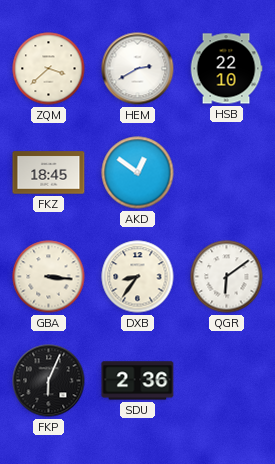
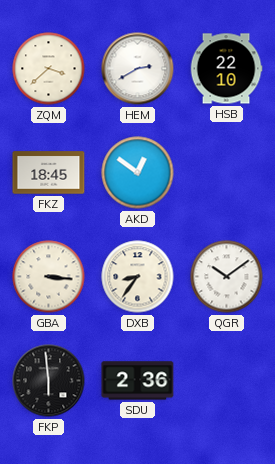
QGR: 6:09 -> 10:09 (227, 277)
FKP: 6:04 -> 5:59 (49, 381)
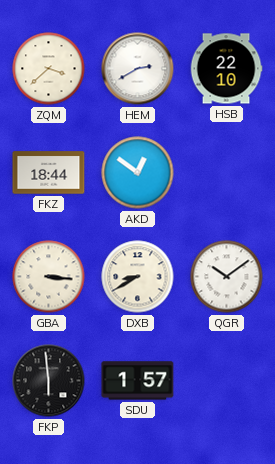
FKZ: 18:45 -> 18:44 (49, 173)
DXB: 8:36 -> 8:40 (138, 277)
SDU: 2:36 -> 1:57 (138, 381)
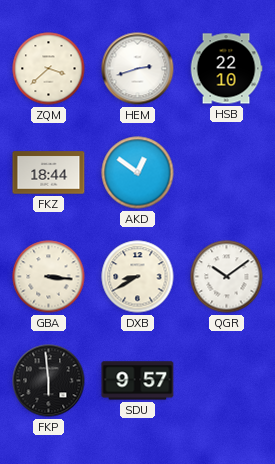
HEM: 2:40 -> 2:42 (138, 69)
SDU: 1:57 -> 9:57 (138, 381)
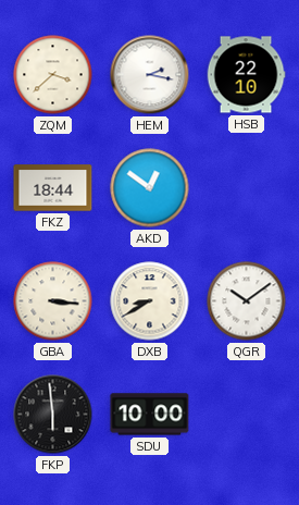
HEM: 2:42 -> 2:17 (150, 75)
SDU: 9:57 -> 10:00 (150, 415)
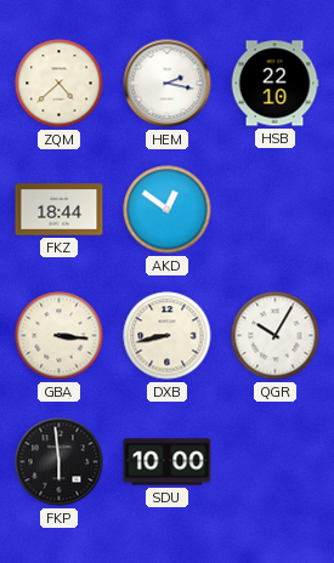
ZQM: 3:38 -> 4:38 (60, 84)
DXB: 8:40 -> 8:43 (168, 336)
QGR: 10:09 -> 10:05 (276, 336)
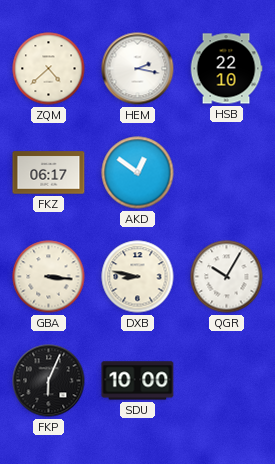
FKZ: 18:44 -> 06:17 (49, 173)
DXB: 8:43 -> 8:47 (138, 277)
FKP: 5:59 -> 6:04 (49, 381)
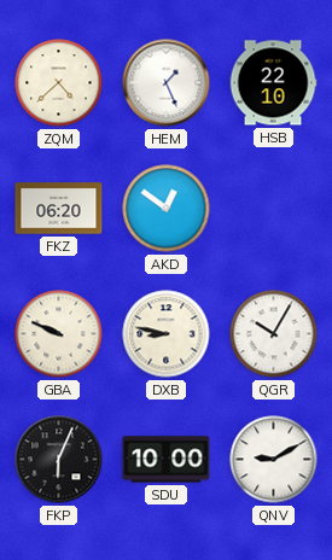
HEM: 2:17 -> 1:26 (167, 83)
FKZ: 06:17 -> 06:20 (59, 209)
GBA: 3:16 -> 9:49 (59, 334)
QNV: none -> 9:10 (274, 460)
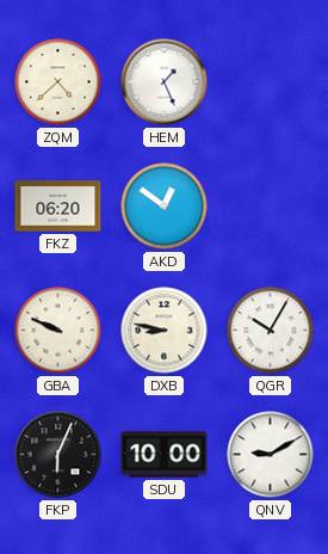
HSB: 22:10 -> none (273, 83)
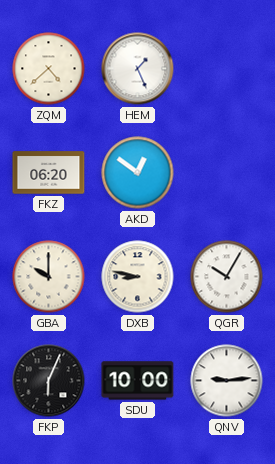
GBA: 9:49 -> 10:00 (49, 277)
QNV: 9:10 -> 9:14 (227, 381)
